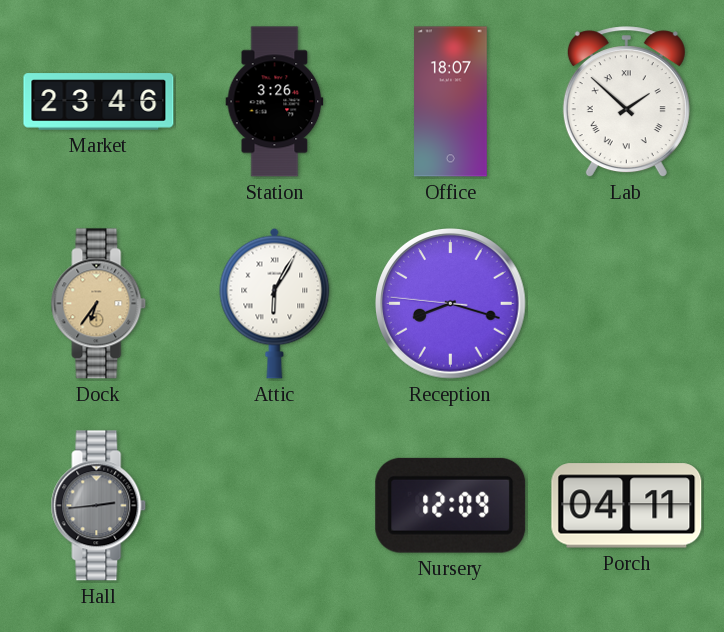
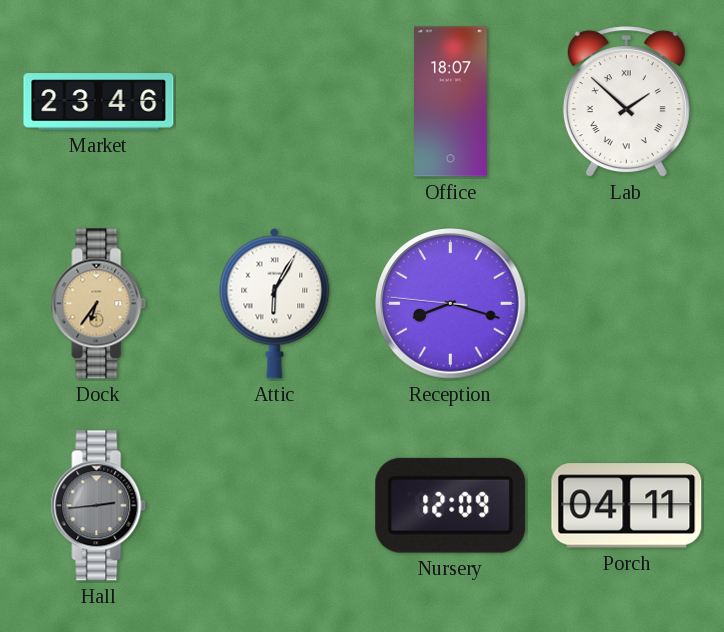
Station: 3:26 -> none (275, 102)
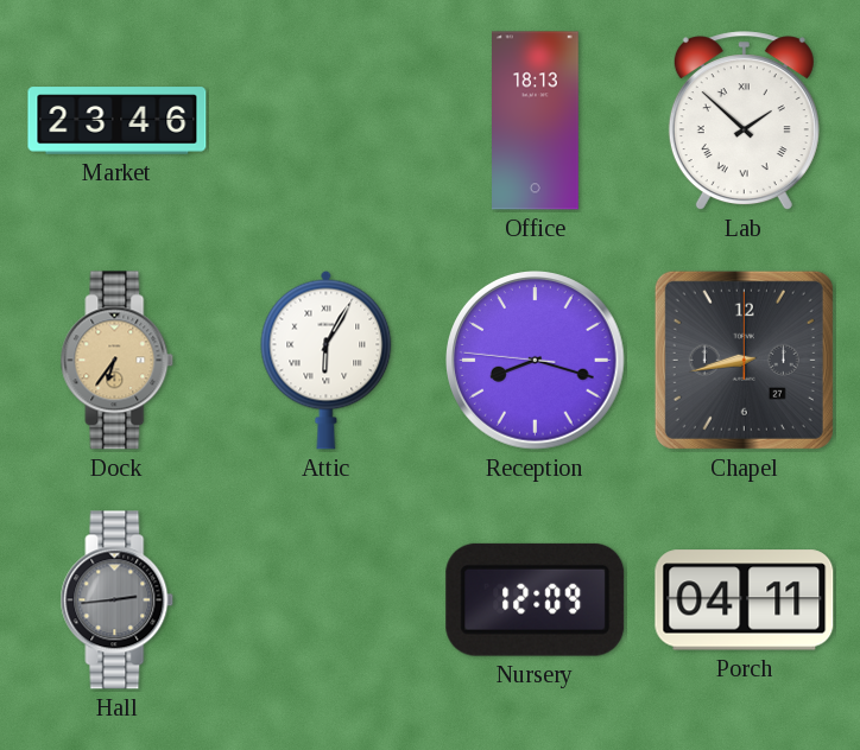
Office: 18:07 -> 18:13 (536, 121)
Chapel: none -> 8:43 (744, 360)
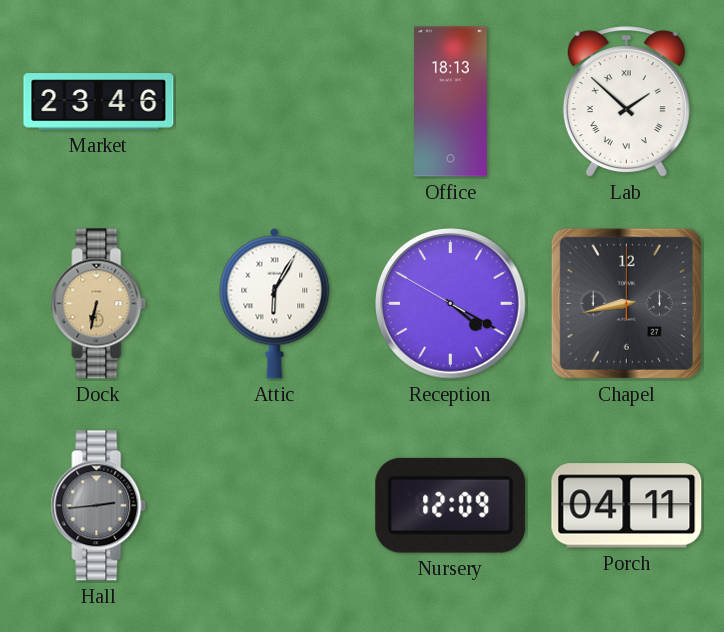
Dock: 6:36 -> 6:32 (99, 304)
Reception: 8:17 -> 4:19 (451, 304)
